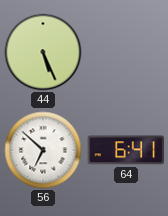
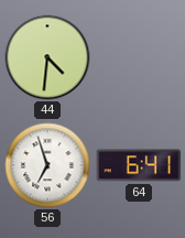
44: 5:26 -> 4:31 (47, 57)
56: 6:52 -> 6:57 (47, 165)
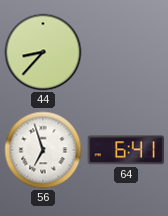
44: 4:31 -> 8:37 (43, 52)
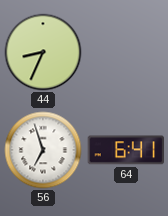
44: 8:37 -> 8:34 (43, 52)
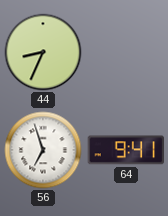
64: 6:41 -> 9:41 (126, 150)
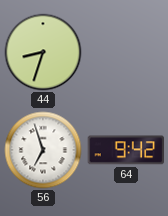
44: 8:34 -> 8:33 (43, 52)
64: 9:41 -> 9:42 (126, 150)
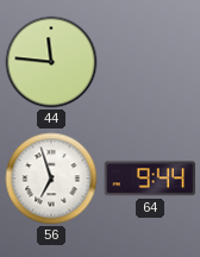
44: 8:33 -> 11:46 (51, 62)
64: 9:42 -> 9:44 (150, 178)
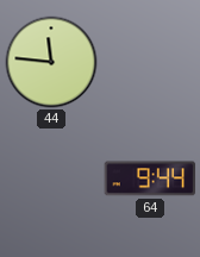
56: 6:57 -> none (51, 178)
